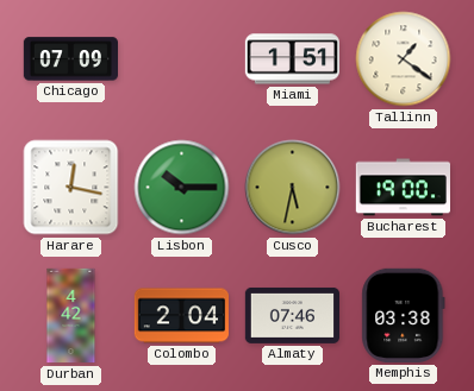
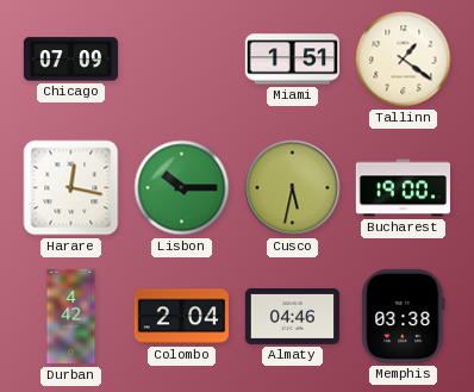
Almaty: 07:46 -> 04:46 (292, 316)
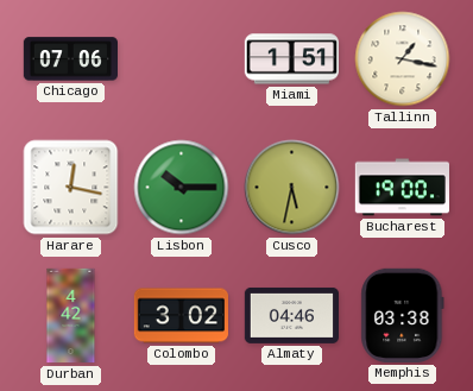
Chicago: 07:09 -> 07:06 (70, 59)
Tallinn: 1:21 -> 1:17 (403, 59)
Colombo: 2:04 -> 3:02 (181, 316)
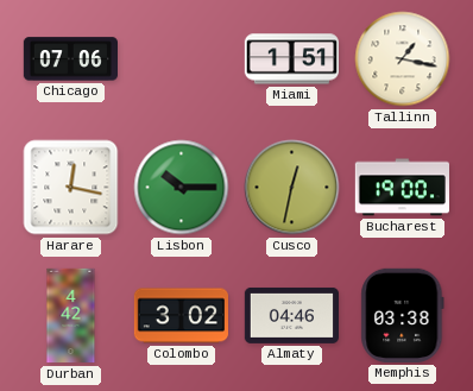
Cusco: 5:32 -> 12:32 (292, 188)
